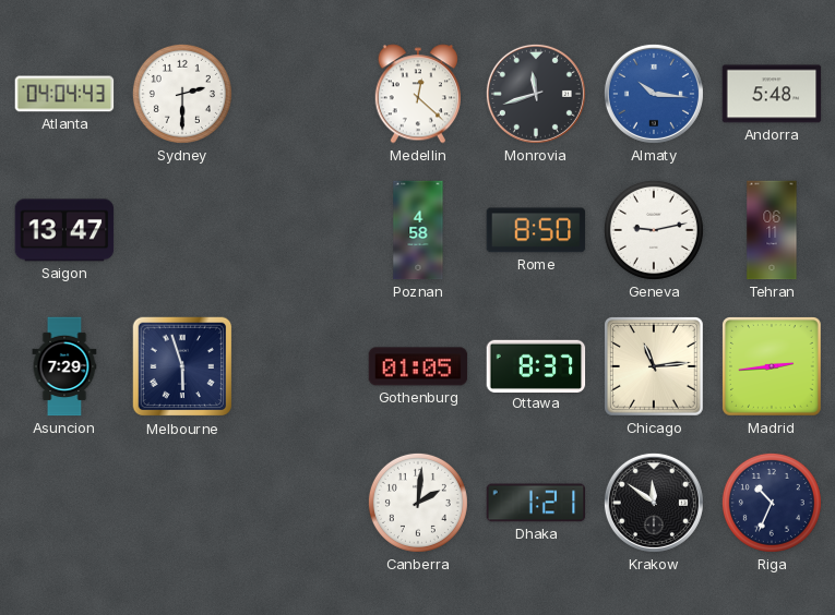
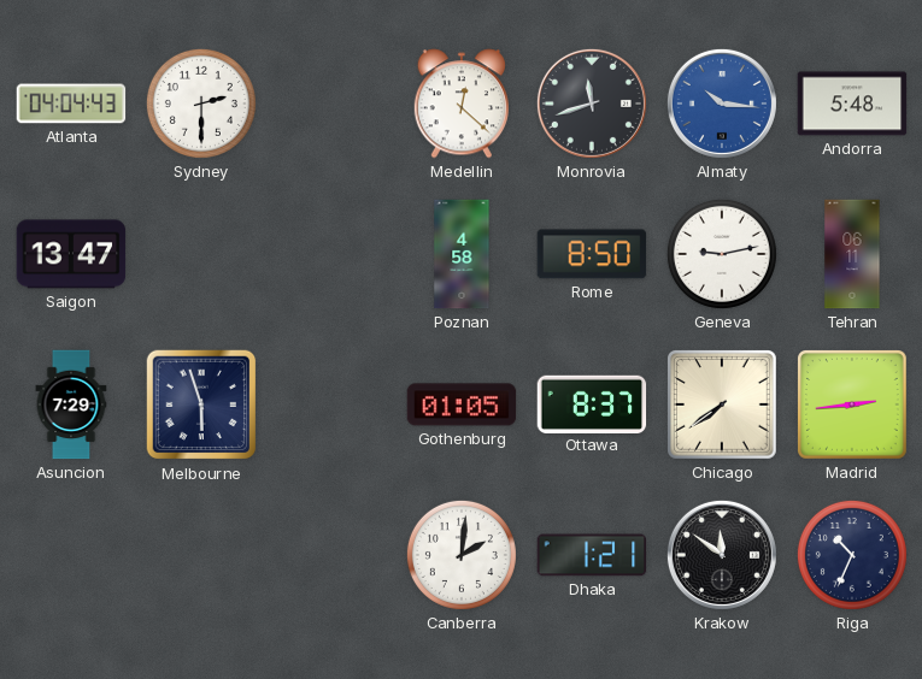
Chicago: 11:14 -> 7:39 (723, 406)
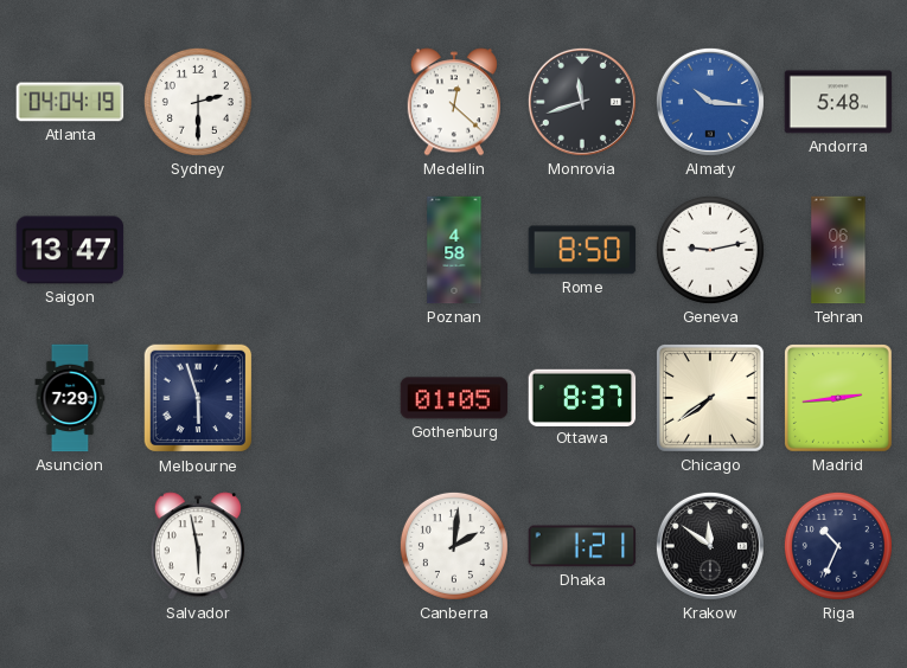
Atlanta: 04:04:43 -> 04:04:19 (70, 102)
Salvador: none -> 5:58 (197, 546)
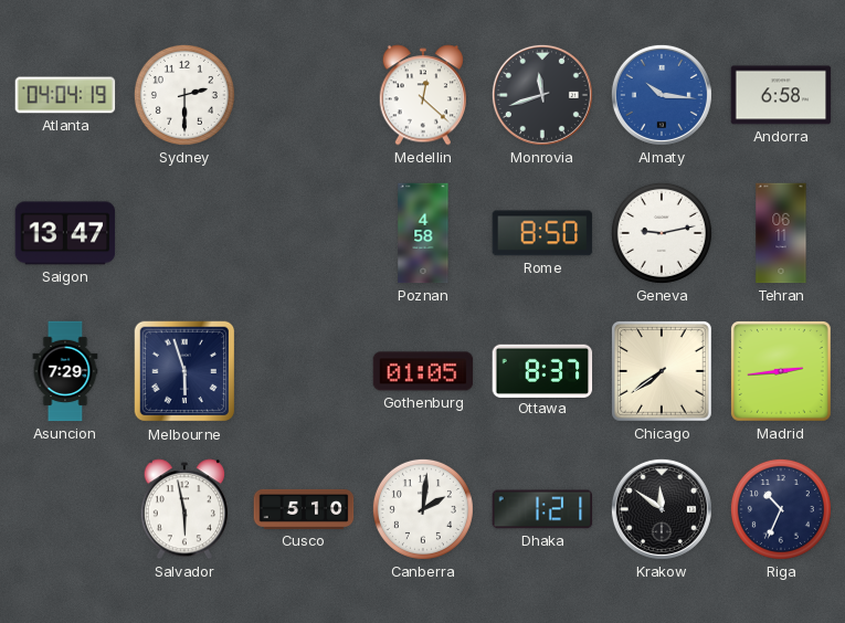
Andorra: 5:48 -> 6:58 (781, 95)
Cusco: none -> 5:10 (304, 509)
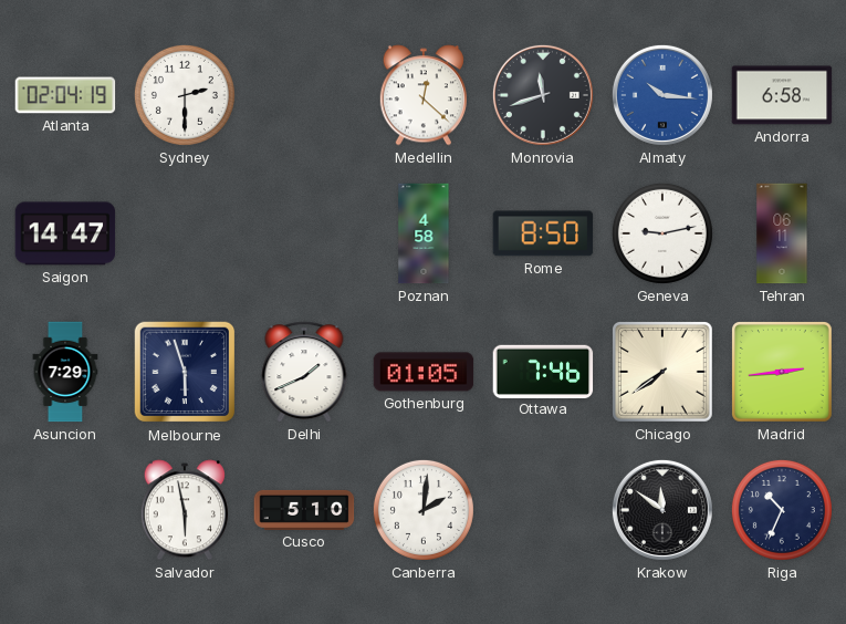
Atlanta: 04:04 -> 02:04 (65, 95)
Saigon: 13:47 -> 14:47 (65, 233)
Delhi: none -> 1:41 (304, 372)
Ottawa: 8:37 -> 7:46 (543, 371)
Dhaka: 1:21 -> none (542, 509)
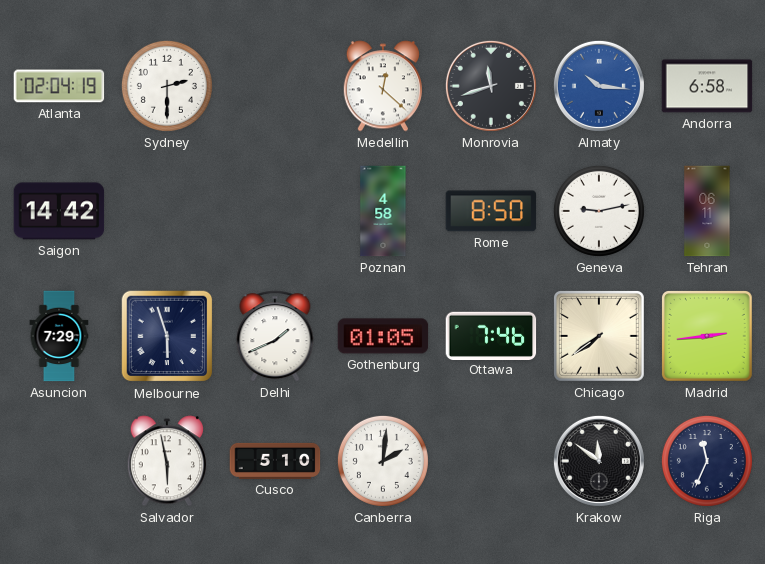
Saigon: 14:47 -> 14:42 (59, 211)
Riga: 10:34 -> 11:34 (707, 461)
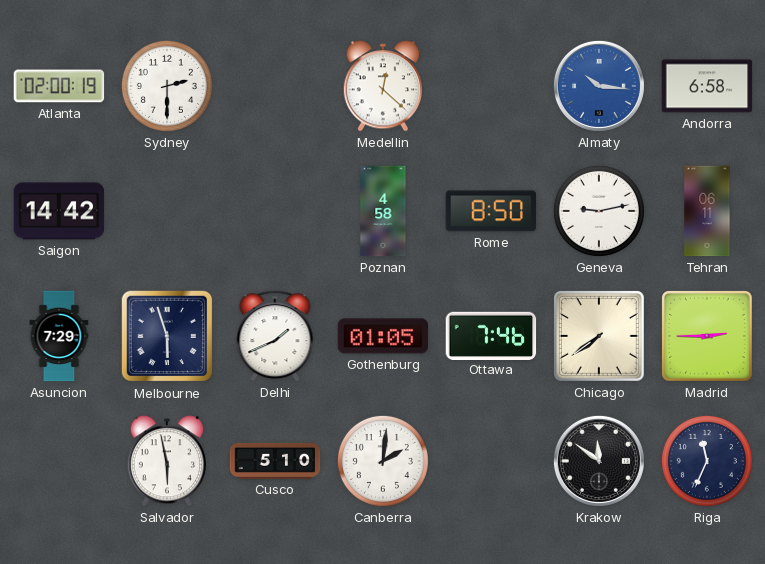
Atlanta: 02:04 -> 02:00 (59, 86)
Monrovia: 11:42 -> none (491, 86)
Madrid: 2:44 -> 2:45 (708, 337)
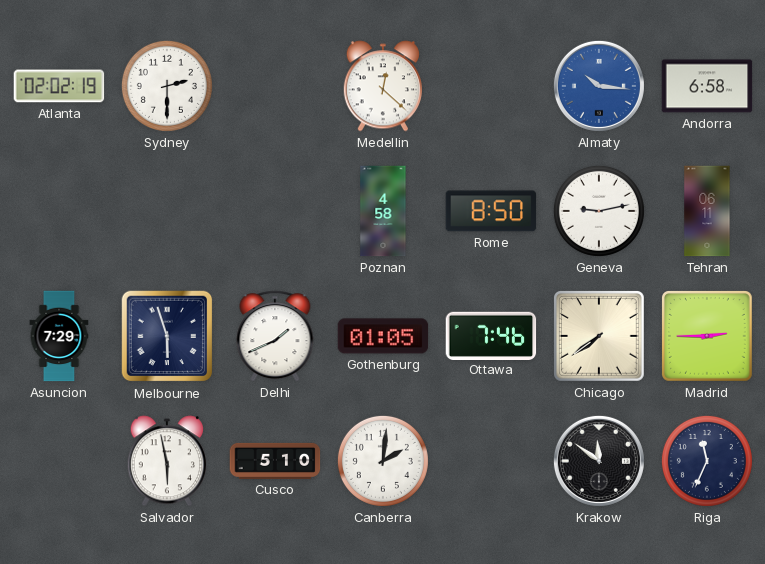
Atlanta: 02:00 -> 02:02 (59, 86)
Saigon: 14:42 -> none (59, 211)
